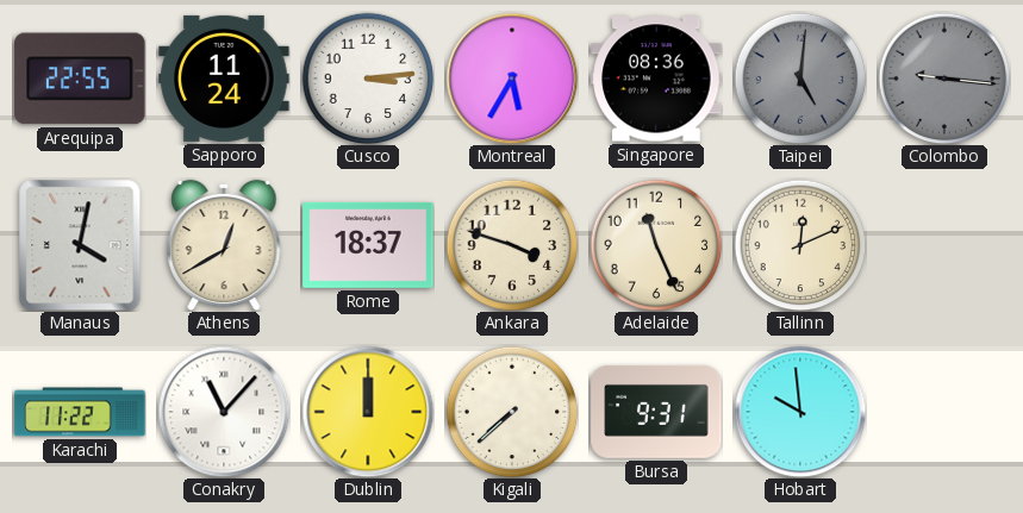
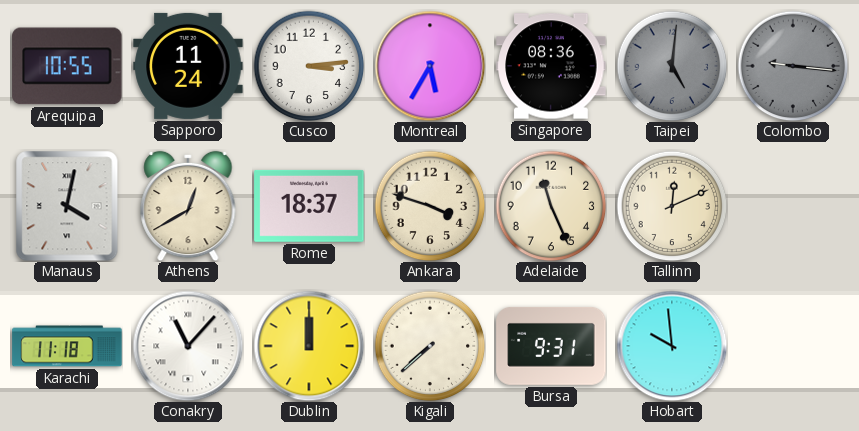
Arequipa: 22:55 -> 10:55 (67, 66)
Karachi: 11:22 -> 11:18 (67, 346)
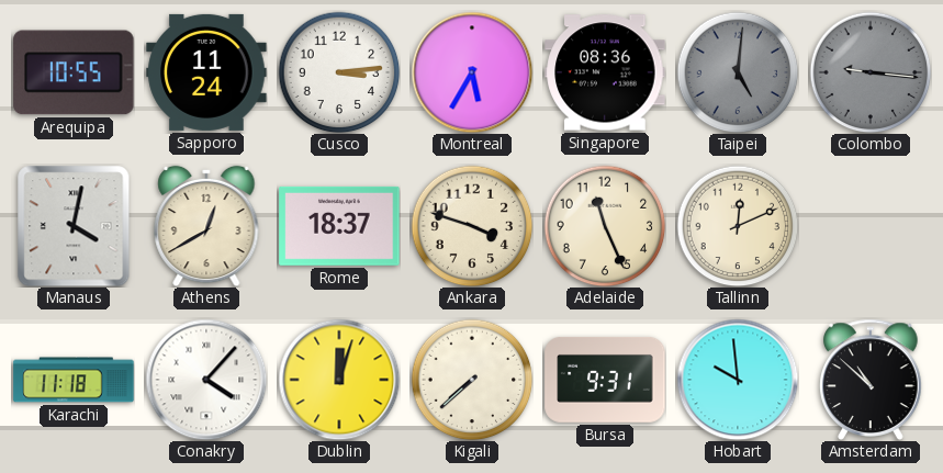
Conakry: 11:07 -> 4:07 (206, 380)
Dublin: 12:00 -> 12:03 (339, 380)
Amsterdam: none -> 10:52 (871, 380)
